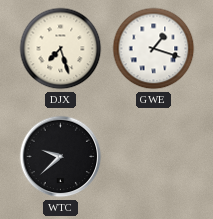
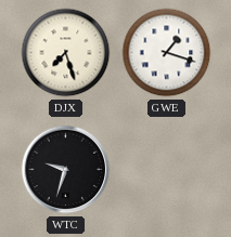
WTC: 9:38 -> 9:33 (66, 170)
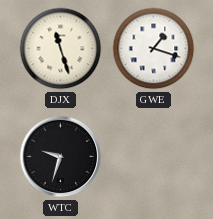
DJX: 7:27 -> 11:27 (61, 49)
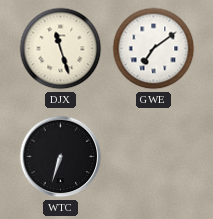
GWE: 1:18 -> 7:09 (154, 49)
WTC: 9:33 -> 6:33 (61, 157)
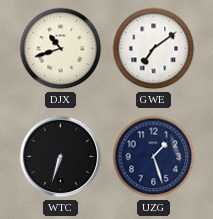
DJX: 11:27 -> 10:42 (61, 49)
UZG: none -> 1:27 (154, 157)
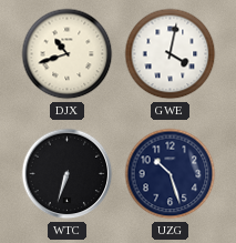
GWE: 7:09 -> 4:02 (171, 54)
UZG: 1:27 -> 10:27 (171, 174)
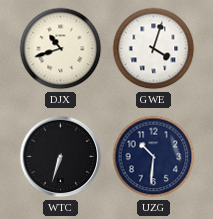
GWE: 4:02 -> 4:03 (154, 49)
UZG: 10:27 -> 10:31 (154, 157)
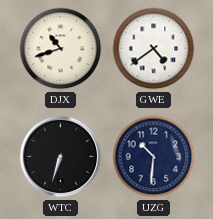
GWE: 4:03 -> 4:39 (154, 49)
